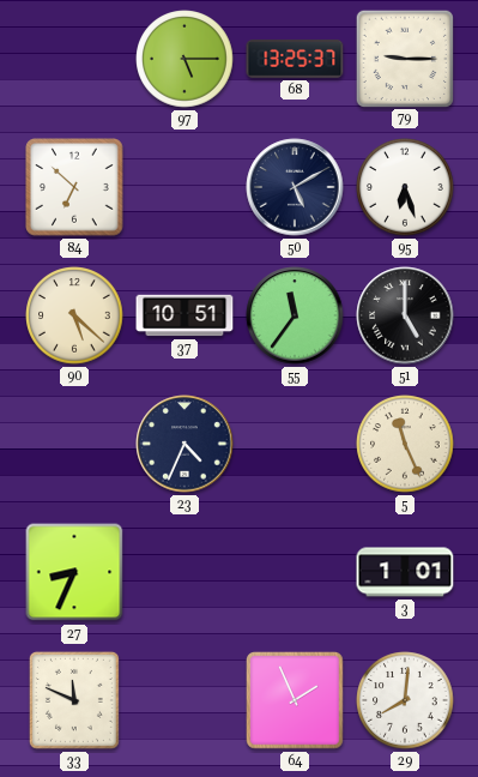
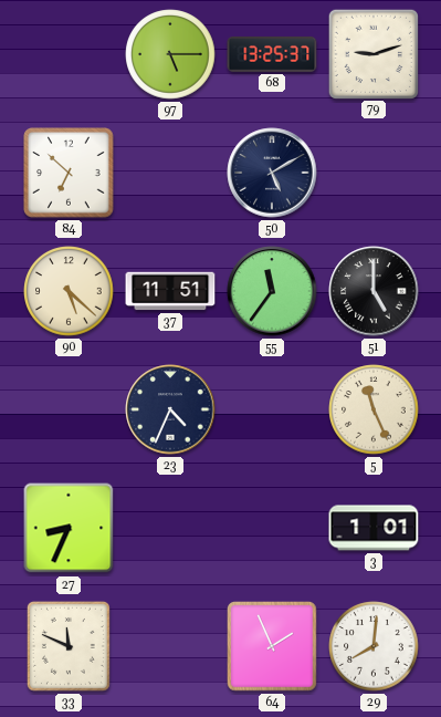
79: 9:15 -> 9:12 (374, 53)
95: 6:27 -> none (405, 187)
37: 10:51 -> 11:51 (170, 291)
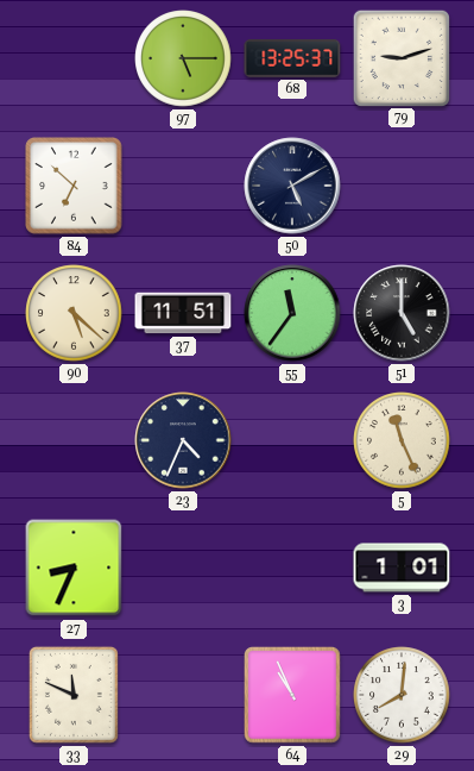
64: 1:56 -> 10:56 (292, 695)
